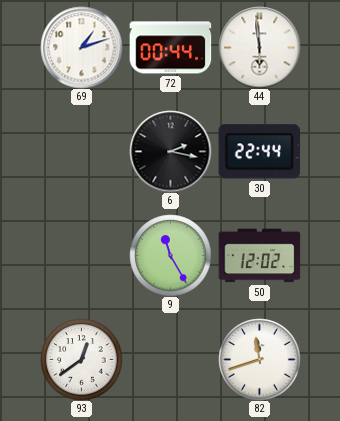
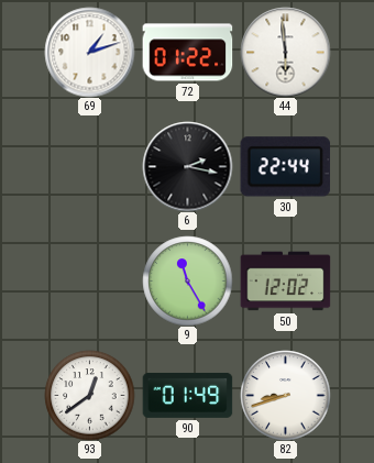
72: 00:44 -> 01:22 (187, 53)
90: none -> 01:49 (187, 395)
82: 11:42 -> 8:42 (285, 395)
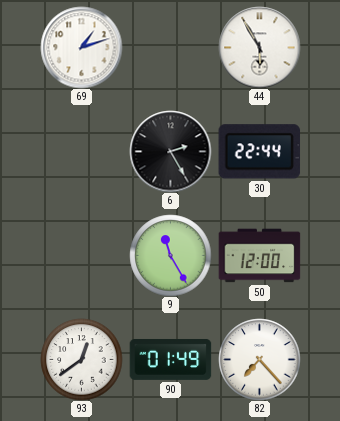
72: 01:22 -> none (187, 53)
44: 5:59 -> 5:55 (259, 47)
6: 2:17 -> 2:25 (170, 151)
50: 12:02 -> 12:00 (259, 256)
82: 8:42 -> 7:23 (259, 359)
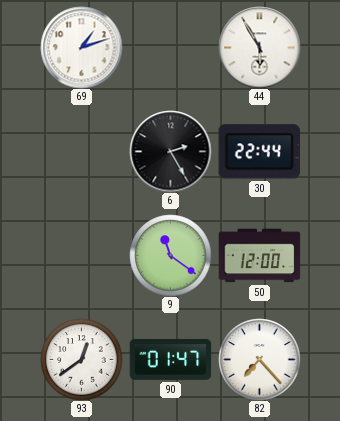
9: 11:25 -> 11:21 (170, 255)
90: 01:49 -> 01:47 (170, 359)
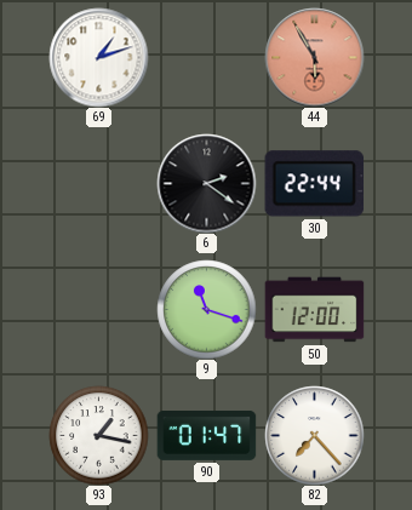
44 dial: white -> salmon (314, 57)
6: 2:25 -> 2:21 (206, 183)
9: 11:21 -> 11:18 (206, 309)
93: 12:39 -> 1:17 (98, 435)
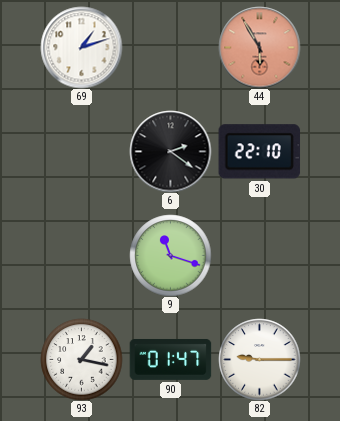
30: 22:44 -> 22:10 (259, 152)
50: 12:00 -> none (314, 310)
82: 7:23 -> 9:15 (259, 359)
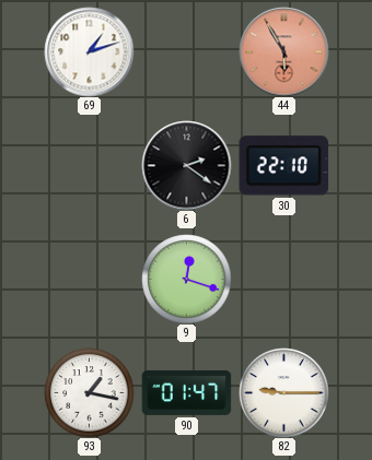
9: 11:18 -> 12:18 (186, 279)
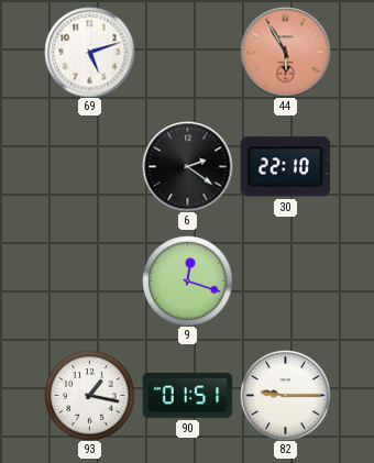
69: 1:12 -> 5:12 (89, 52)
90: 01:47 -> 01:51 (187, 395)
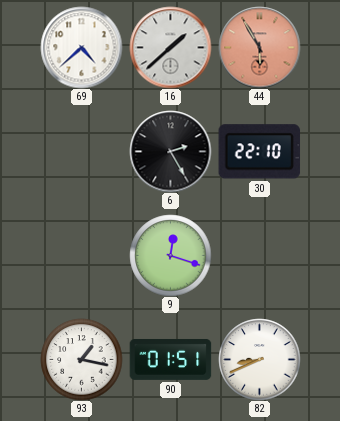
69: 5:12 -> 4:38 (81, 47)
16: none -> 1:38 (170, 47)
6: 2:21 -> 2:25 (170, 151)
82: 9:15 -> 8:41 (259, 359)
